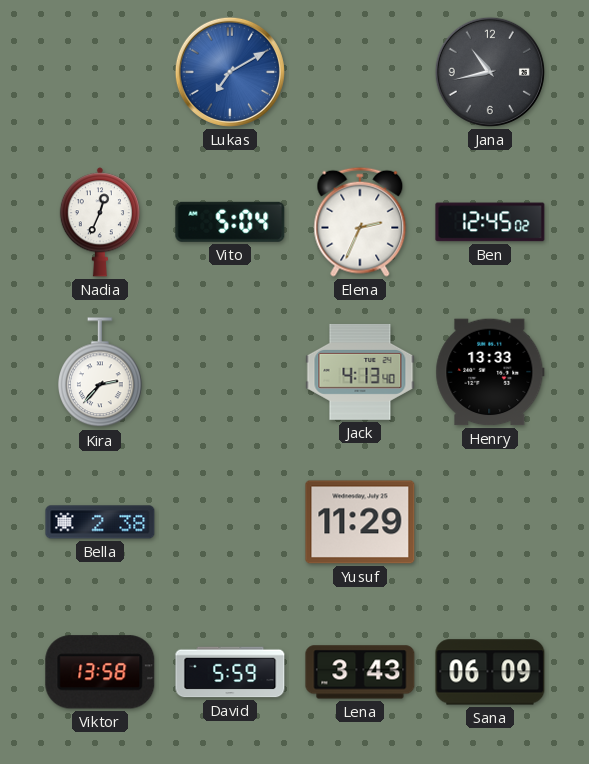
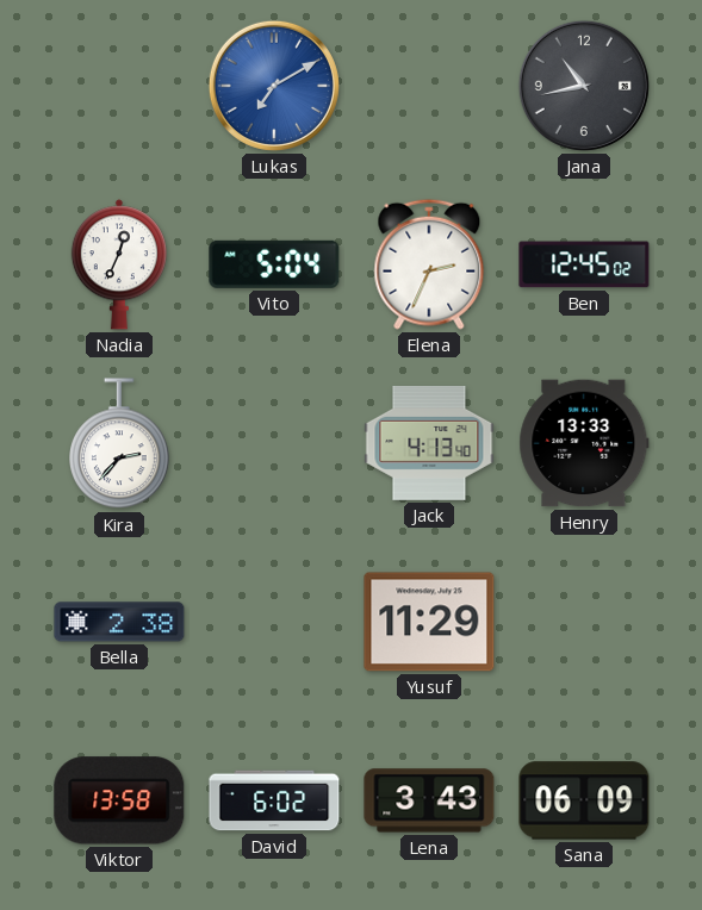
David: 5:59 -> 6:02 (274, 800)
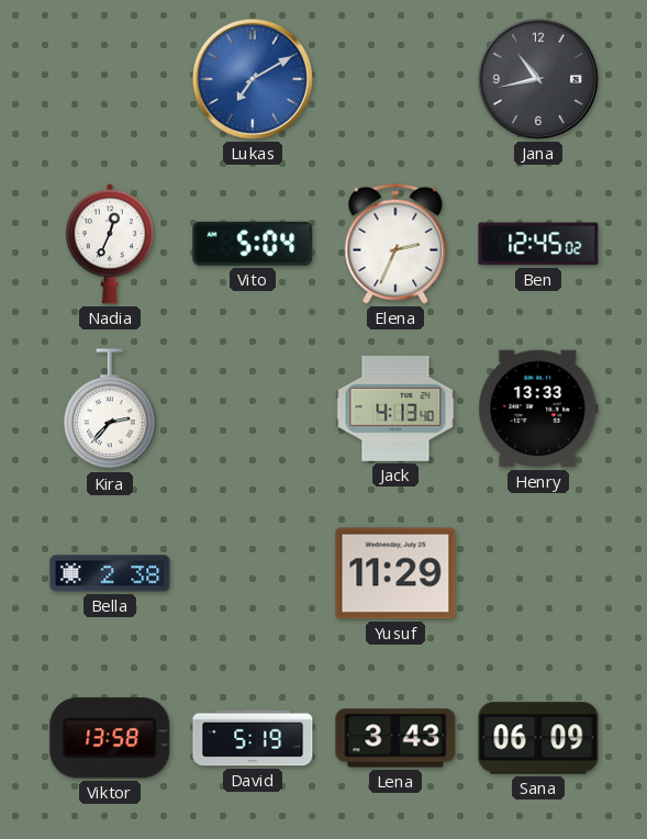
David: 6:02 -> 5:19 (253, 738)
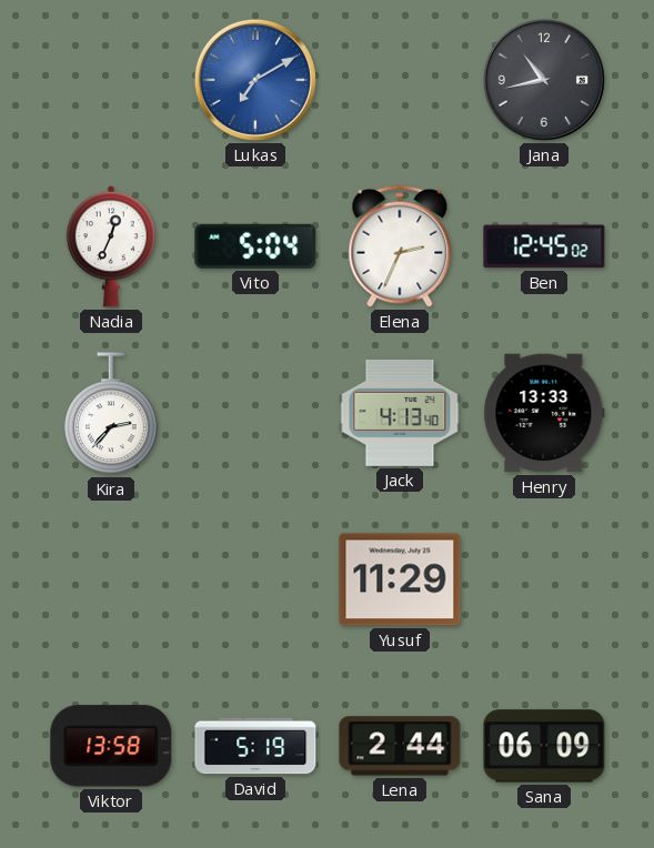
Bella: 2:38 -> none (110, 573)
Lena: 3:43 -> 2:44 (400, 746)
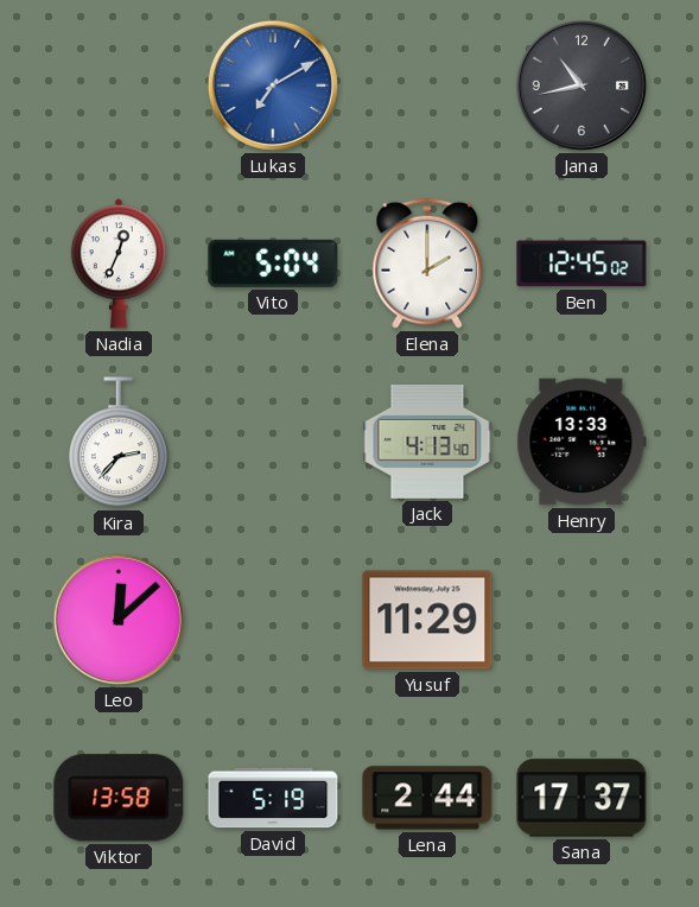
Elena: 2:34 -> 2:00 (427, 264)
Leo: none -> 12:08 (119, 620)
Sana: 06:09 -> 17:37 (582, 798)
